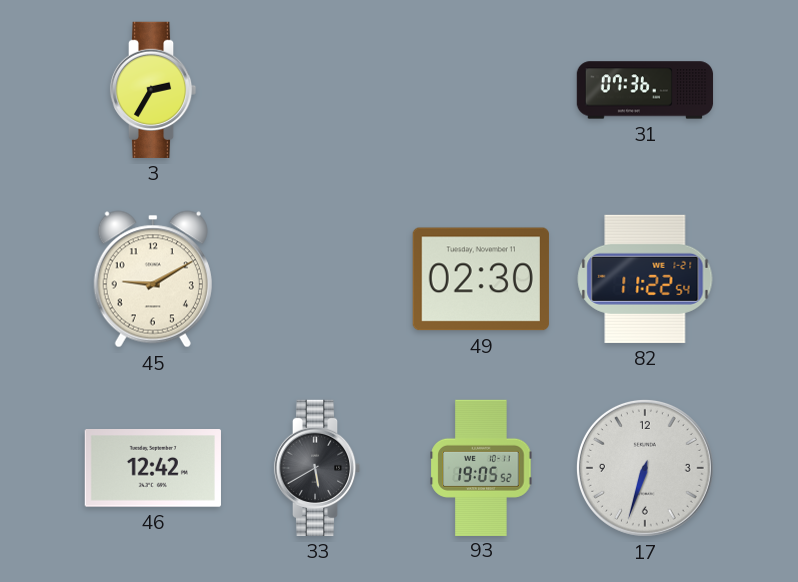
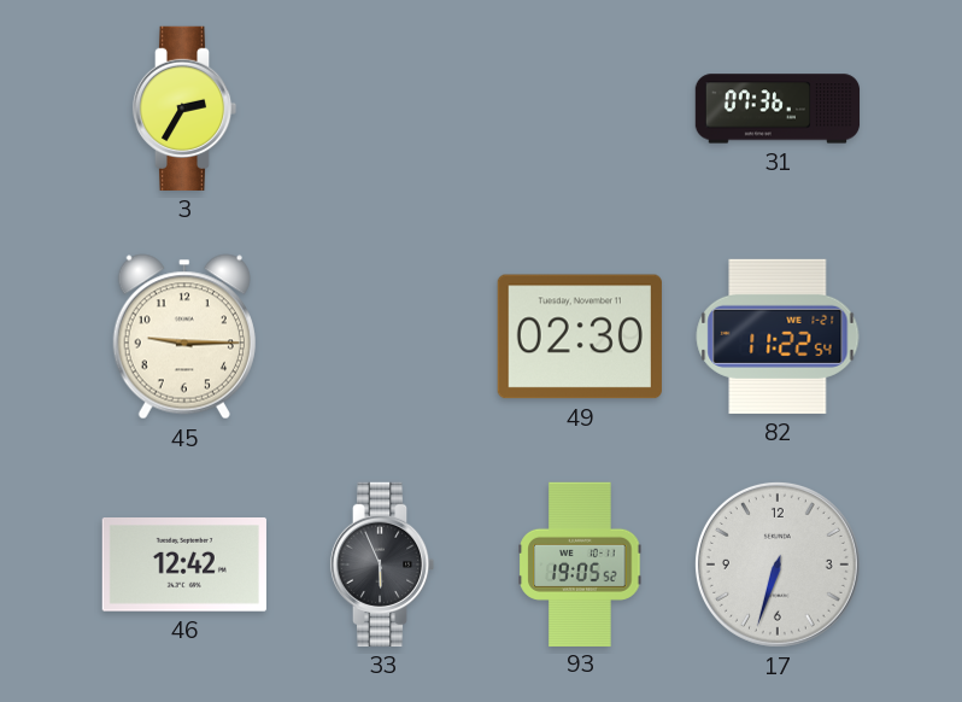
45: 9:10 -> 9:15 (184, 337)
33: 5:40 -> 5:56 (382, 564)
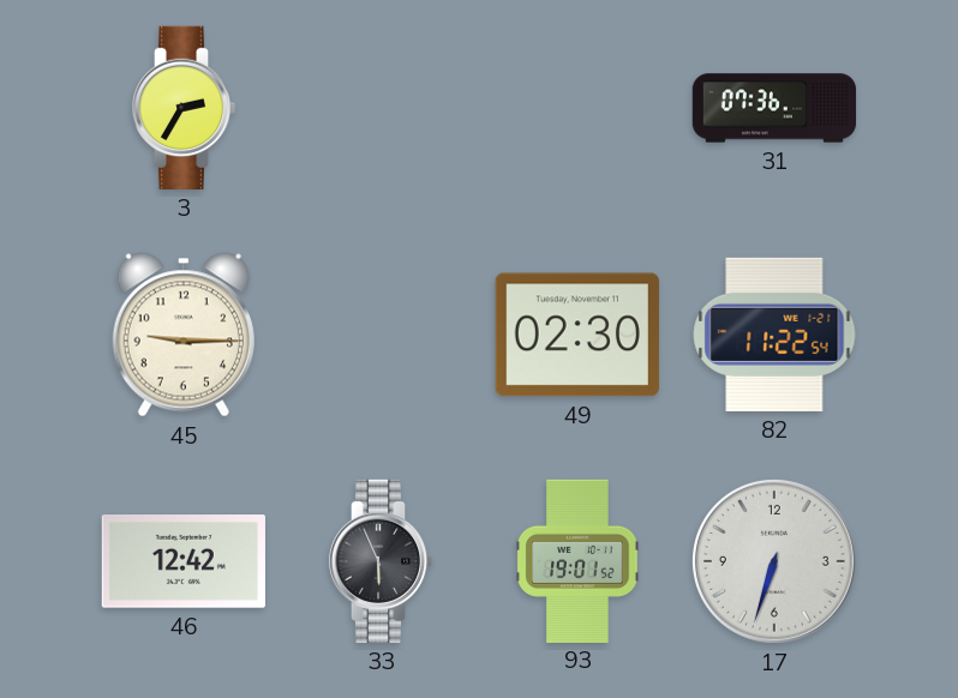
93: 19:05 -> 19:01 (577, 560)
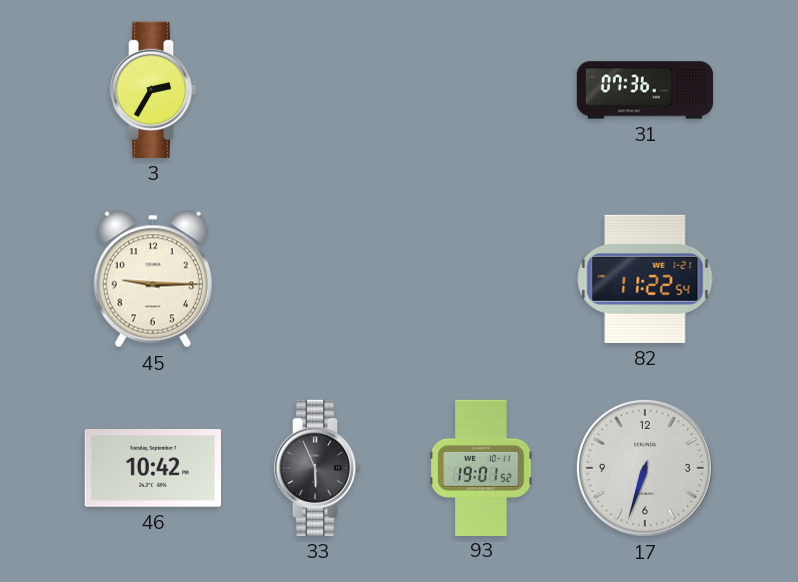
49: 02:30 -> none (577, 335)
46: 12:42 -> 10:42 (153, 469)
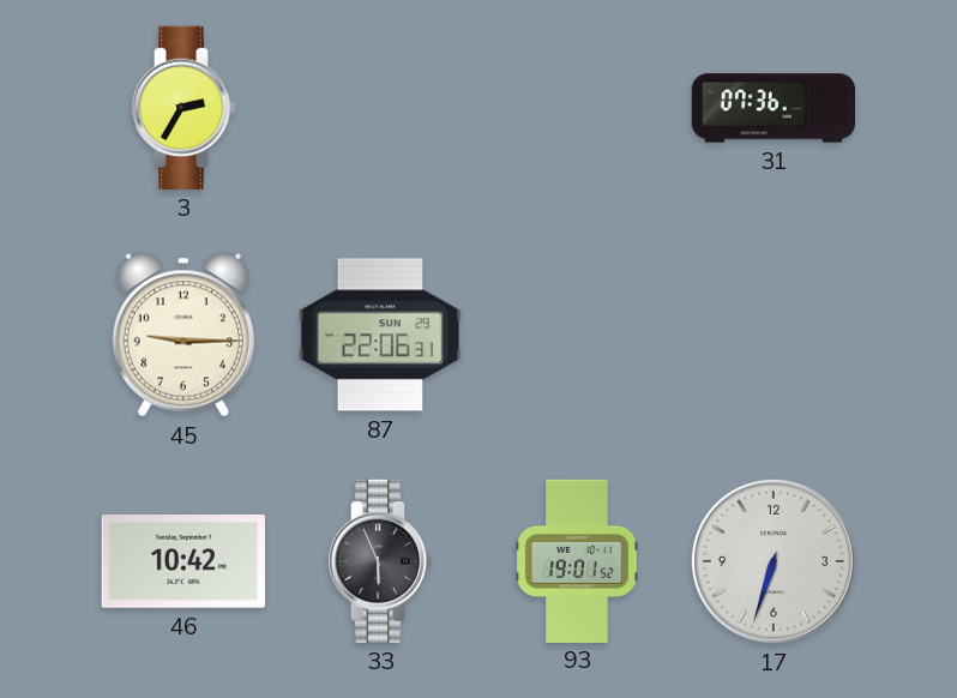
87: none -> 22:06 (380, 335)
82: 11:22 -> none (645, 279)
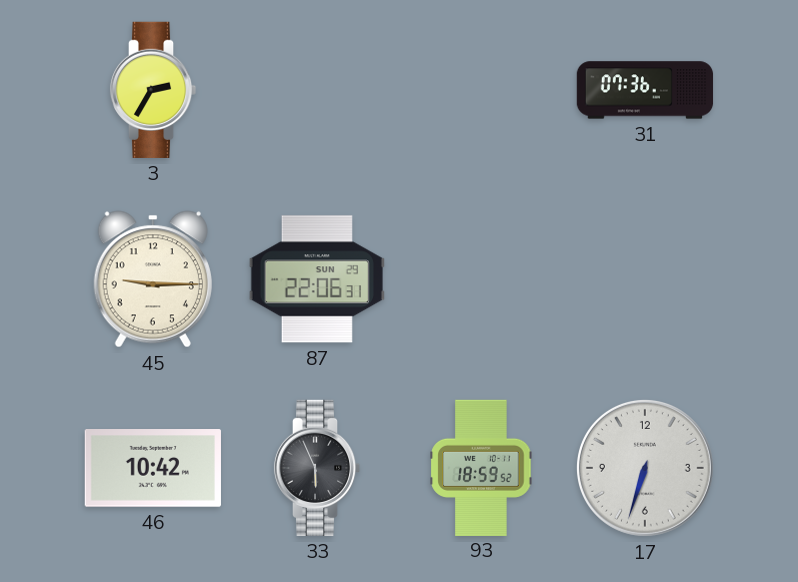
93: 19:01 -> 18:59 (481, 467)
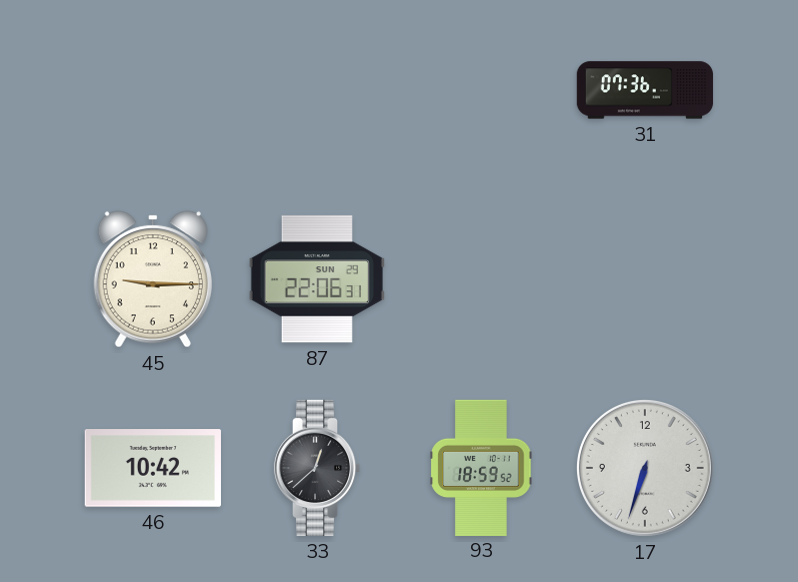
3: 2:35 -> none (153, 90)
33: 5:56 -> 12:38 (317, 468)
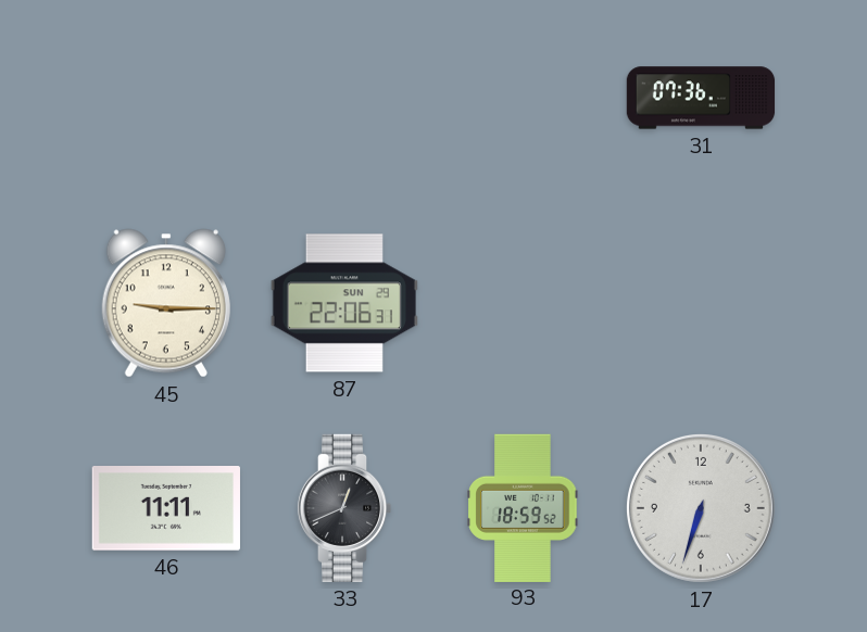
46: 10:42 -> 11:11 (166, 509)
33: 12:38 -> 12:41 (344, 508)
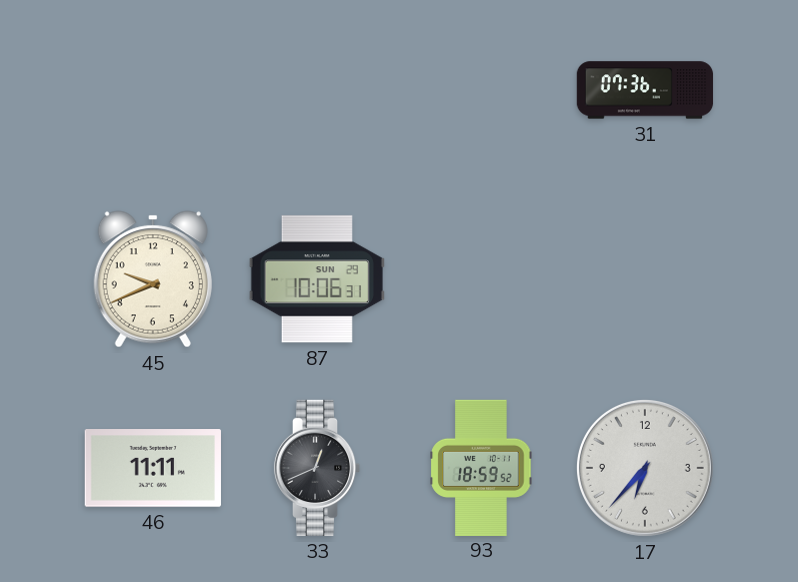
45: 9:15 -> 9:41 (153, 279)
87: 22:06 -> 10:06 (317, 279)
17: 6:33 -> 6:37 (645, 468)
